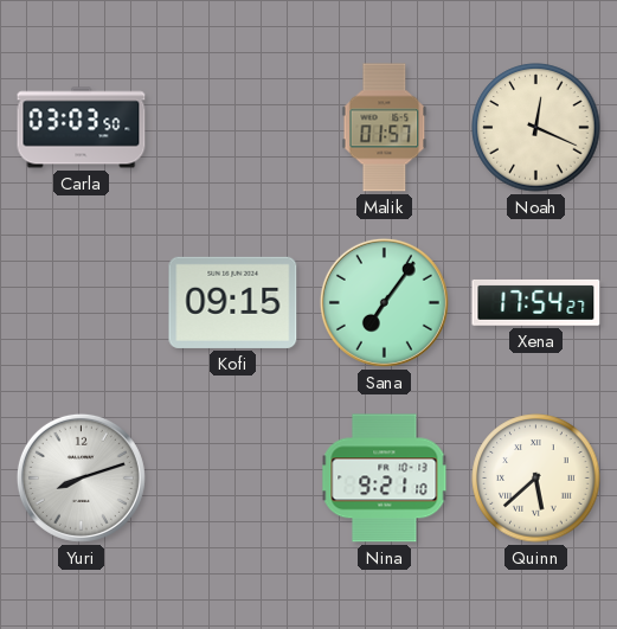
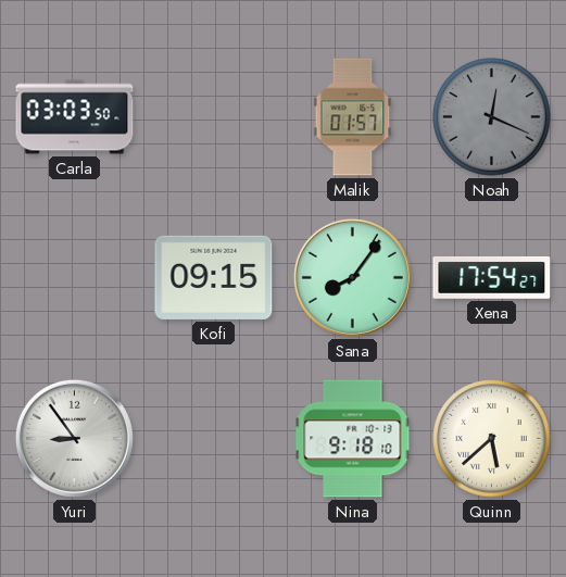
Noah dial: cream -> grey (492, 117)
Sana: 7:06 -> 8:06 (352, 277)
Yuri: 8:12 -> 8:54 (74, 438)
Nina: 9:21 -> 9:18 (353, 439)
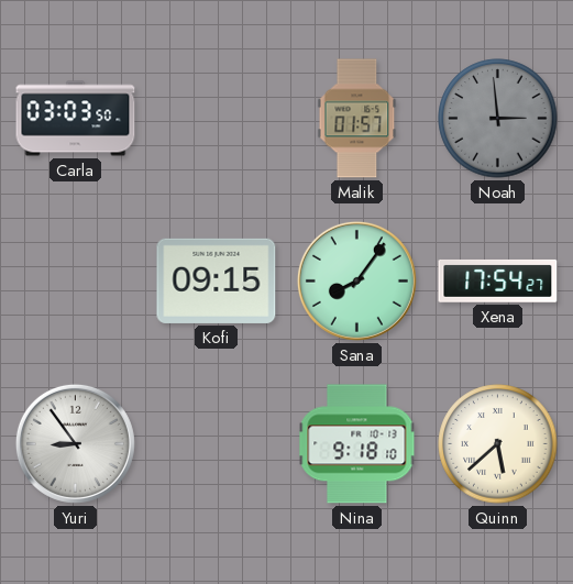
Noah: 12:19 -> 2:59 (498, 119)
